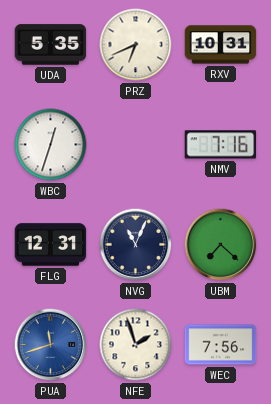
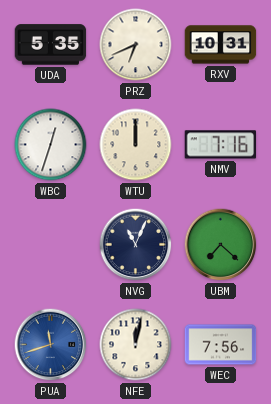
WTU: none -> 12:00 (136, 145)
FLG: 12:31 -> none (51, 245)
NFE: 1:57 -> 12:02 (136, 345)
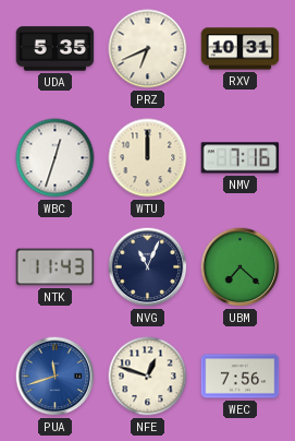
NTK: none -> 11:43 (56, 267)
NFE: 12:02 -> 12:48 (148, 377)
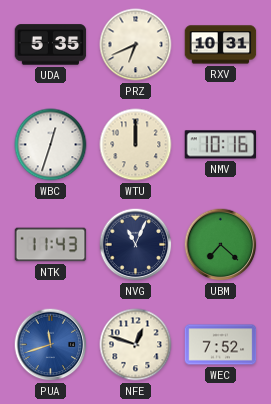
NMV: 7:16 -> 10:16 (221, 145)
WEC: 7:56 -> 7:52 (221, 345)
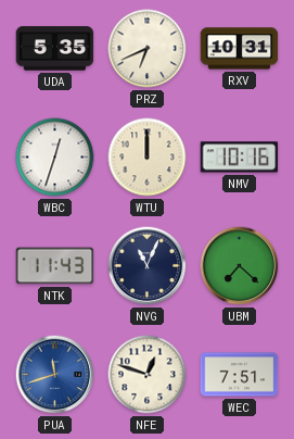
WEC: 7:52 -> 7:51 (240, 375)
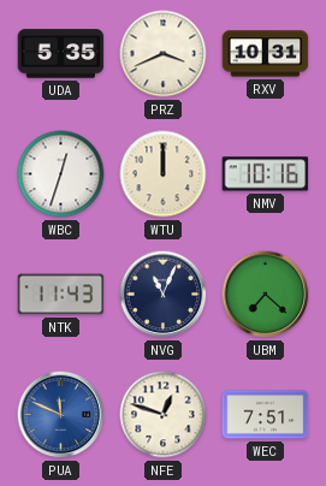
PRZ: 6:41 -> 3:41 (164, 54)
PUA: 11:42 -> 11:49 (61, 415)
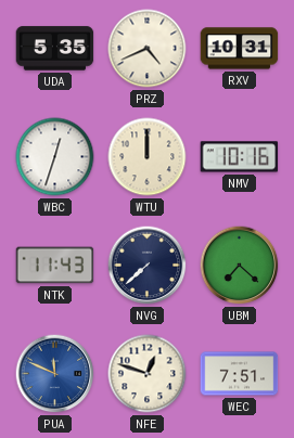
PRZ: 3:41 -> 4:41 (148, 49)
NVG: 11:04 -> 7:38 (148, 266)
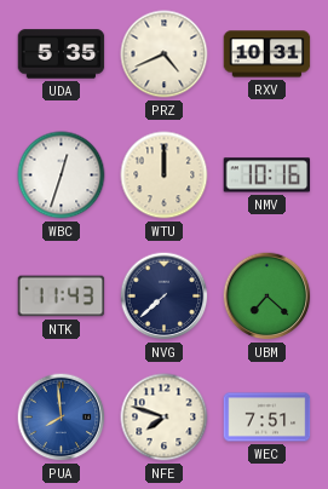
PUA: 11:49 -> 7:59 (62, 418)
NFE: 12:48 -> 7:48 (165, 418)
